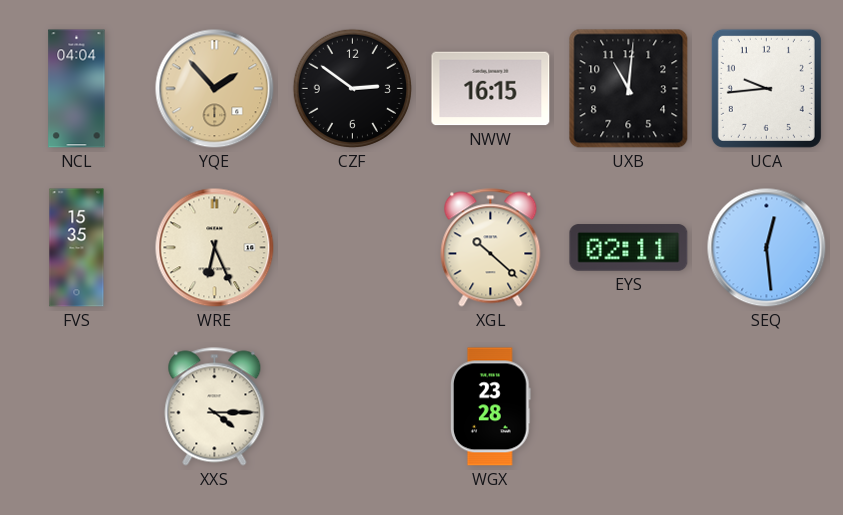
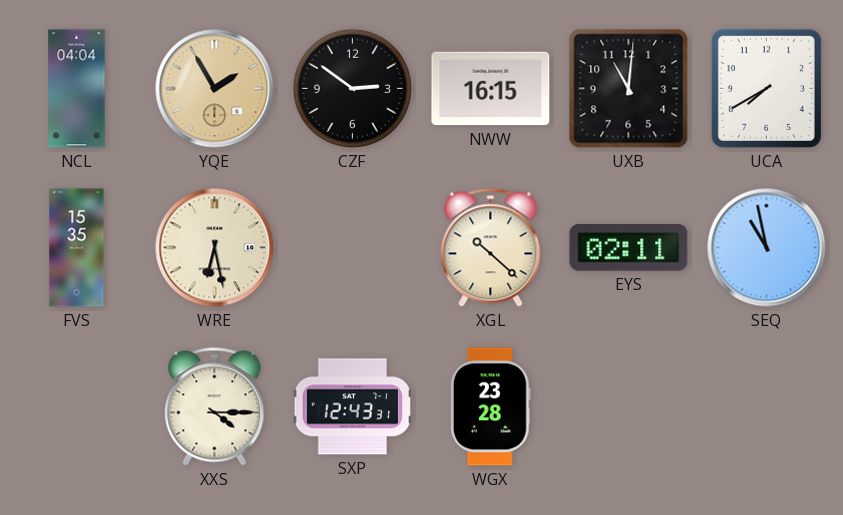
YQE: 1:53 -> 1:55 (215, 89)
UCA: 9:44 -> 7:40 (766, 88)
WRE: 6:26 -> 6:28 (215, 248)
SEQ: 12:29 -> 10:58 (767, 248)
SXP: none -> 12:43 (353, 407)
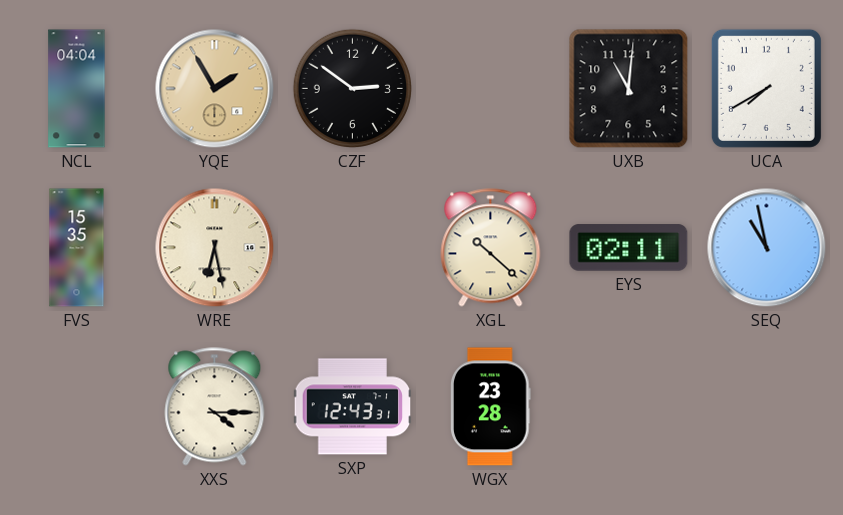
NWW: 16:15 -> none (491, 89)
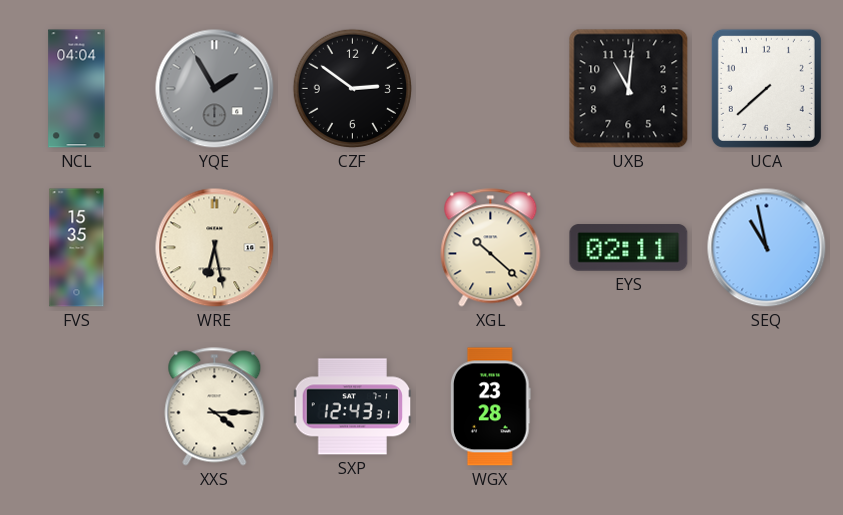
YQE dial: champagne -> grey (215, 89)
UCA: 7:40 -> 7:38 (766, 88)
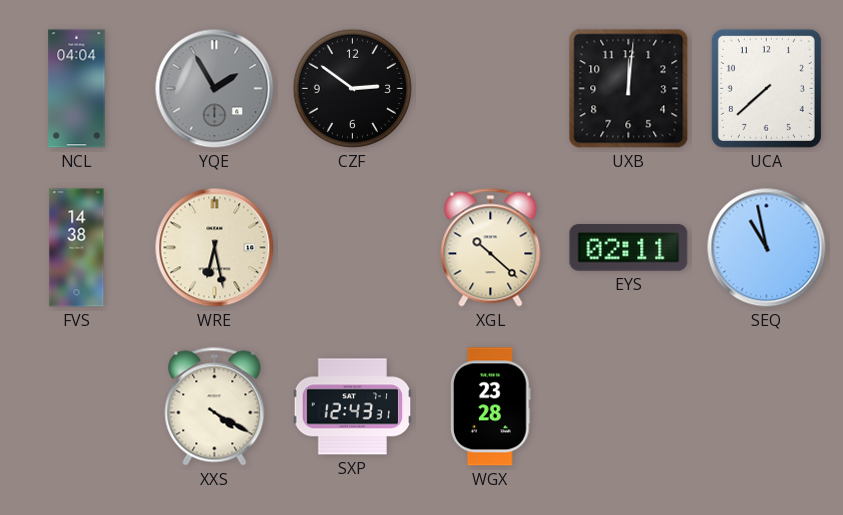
UXB: 11:01 -> 12:01 (629, 89)
FVS: 15:35 -> 14:38 (77, 248)
XXS: 4:15 -> 4:20 (215, 407)
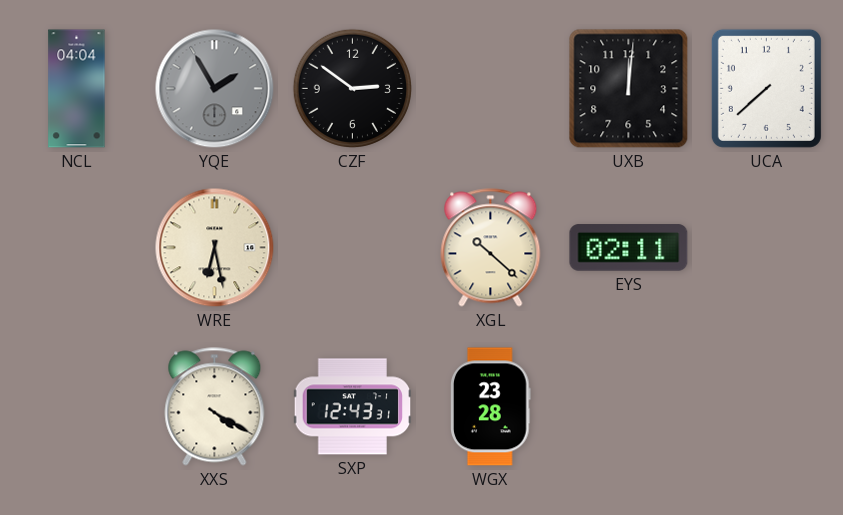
FVS: 14:38 -> none (77, 248)
SEQ: 10:58 -> none (767, 248)
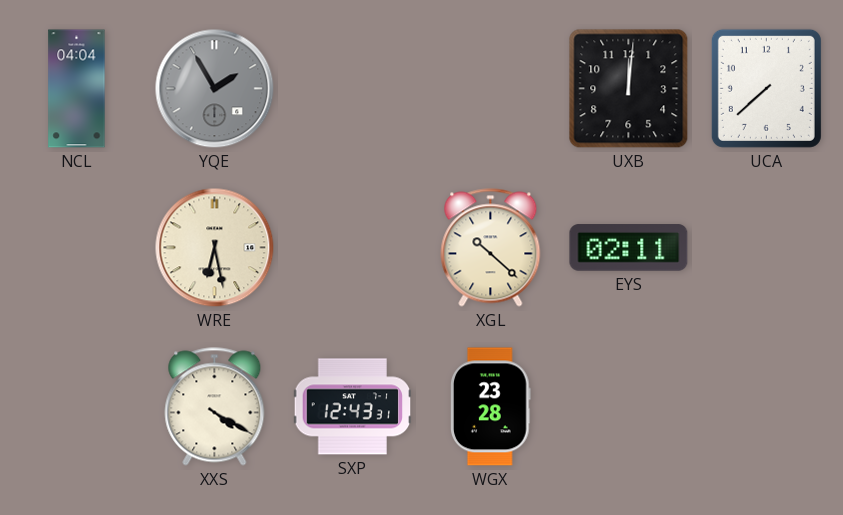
CZF: 2:51 -> none (352, 88)
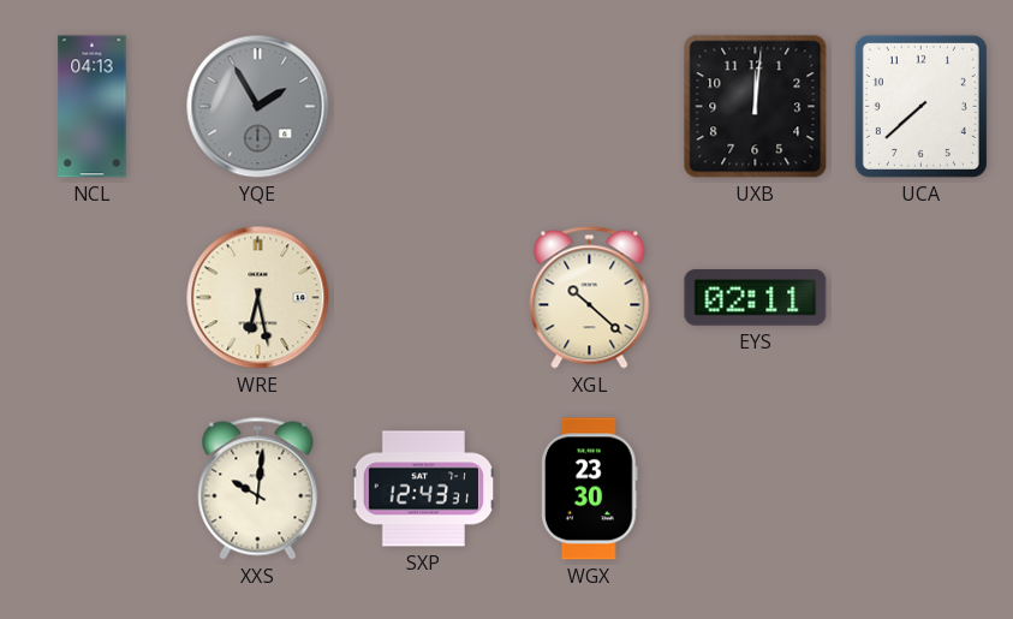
NCL: 04:04 -> 04:13 (93, 107)
XXS: 4:20 -> 10:01 (258, 489)
WGX: 23:28 -> 23:30 (590, 489)
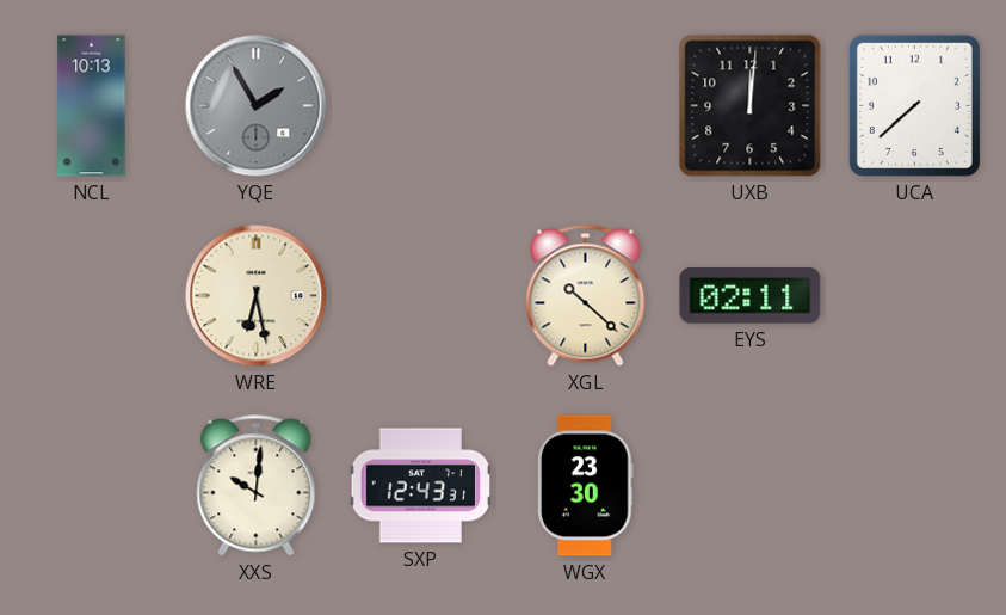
NCL: 04:13 -> 10:13 (92, 106)
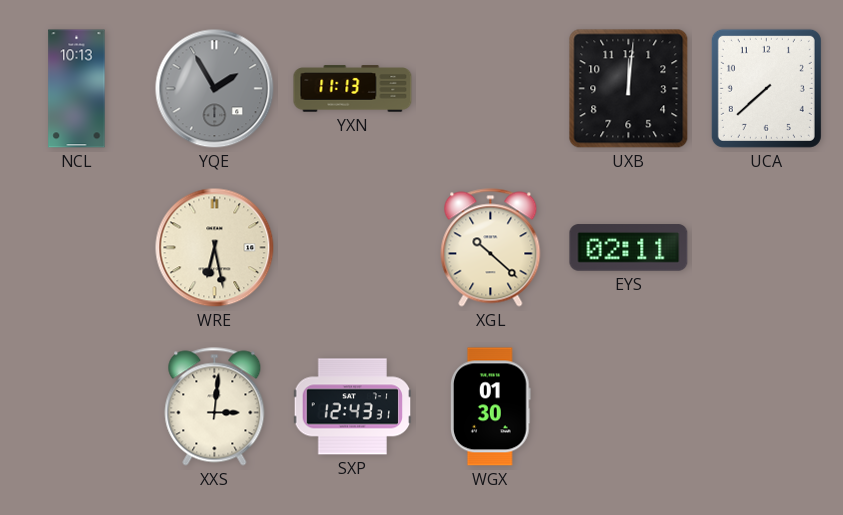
YXN: none -> 11:13 (353, 89)
XXS: 10:01 -> 3:01 (215, 407)
WGX: 23:30 -> 01:30 (491, 407)
